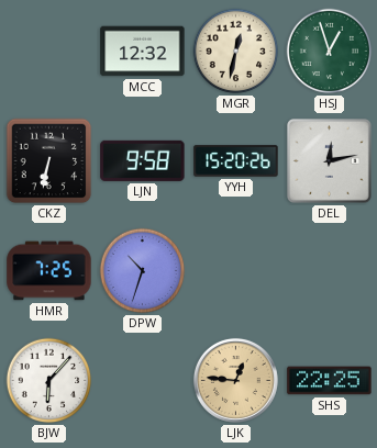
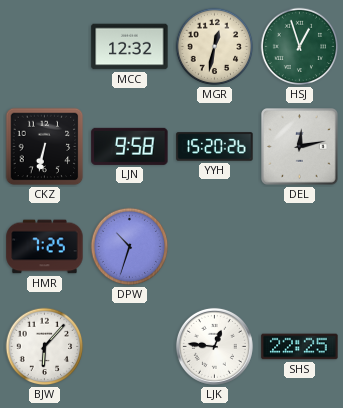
LJK dial: champagne -> white (214, 346)
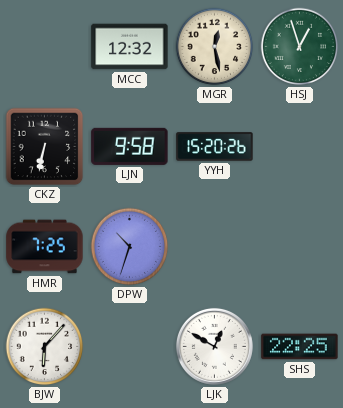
MGR: 12:32 -> 12:28 (215, 47)
DEL: 12:13 -> none (300, 147)
LJK: 12:46 -> 12:50 (214, 346)
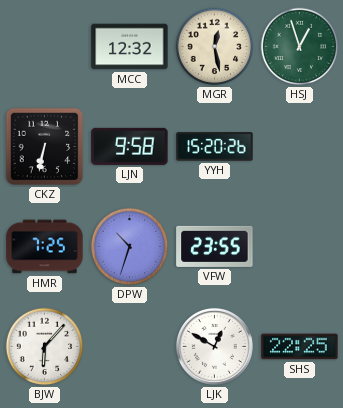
VFW: none -> 23:55 (215, 246)
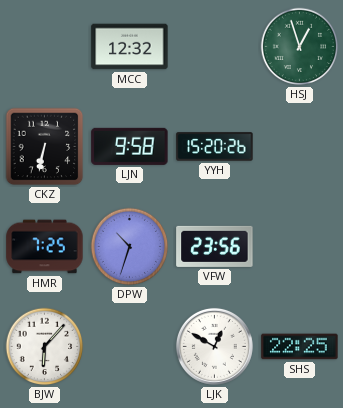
MGR: 12:28 -> none (215, 47)
VFW: 23:55 -> 23:56 (215, 246)
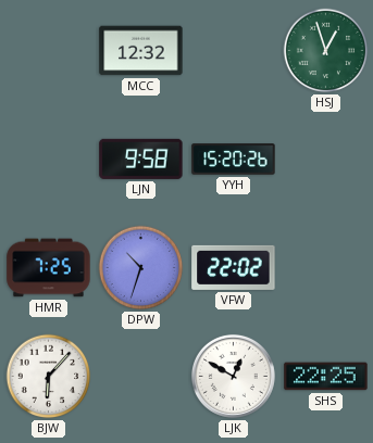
CKZ: 6:32 -> none (45, 147)
VFW: 23:56 -> 22:02 (234, 267)
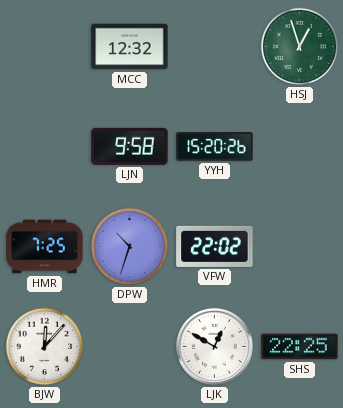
BJW: 6:07 -> 12:07 (45, 347)
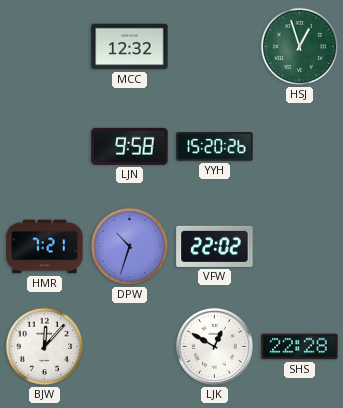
HMR: 7:25 -> 7:21 (45, 247)
SHS: 22:25 -> 22:28 (300, 347)
